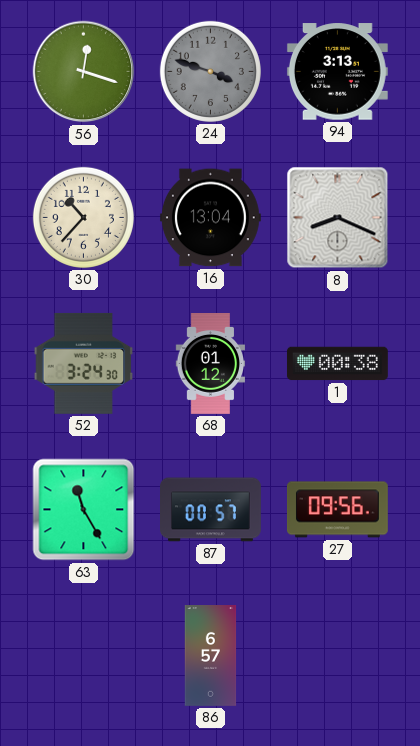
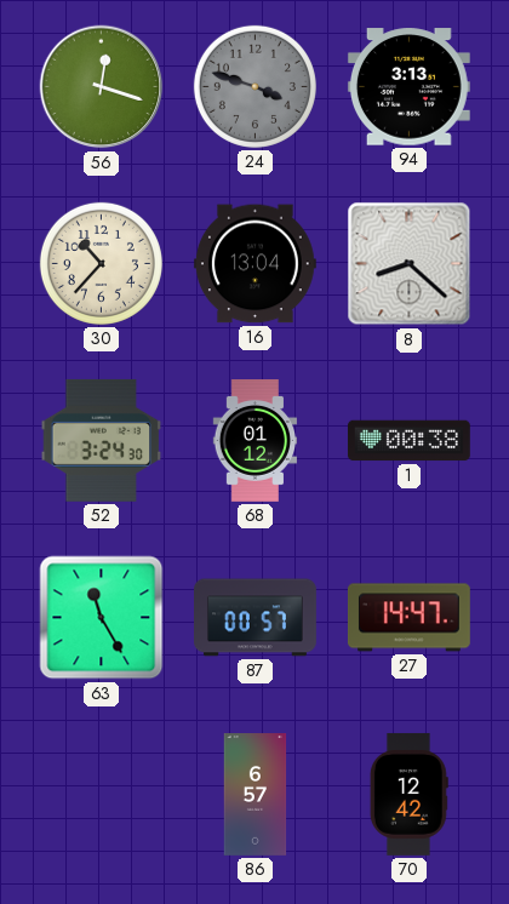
8: 8:19 -> 8:22 (410, 264)
27: 09:56 -> 14:47 (408, 618)
70: none -> 12:42 (408, 794)
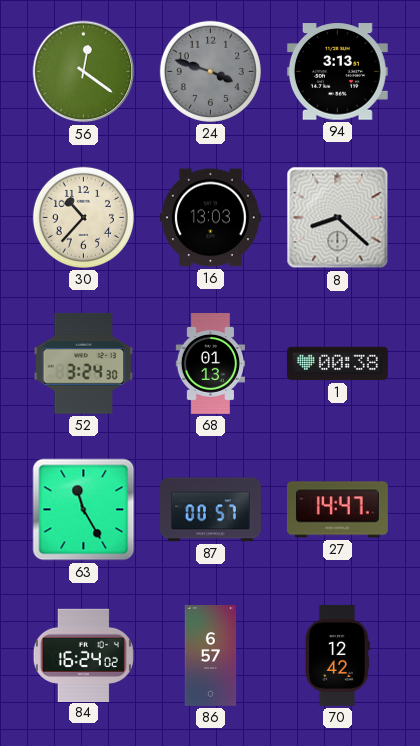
56: 12:18 -> 12:21 (84, 72)
16: 13:04 -> 13:03 (210, 218)
68: 01:12 -> 01:13 (210, 364)
84: none -> 16:24 (83, 655)
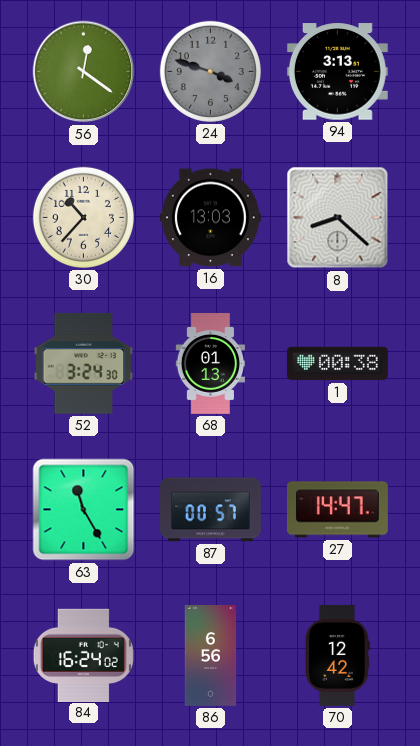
86: 6:57 -> 6:56 (211, 656)
